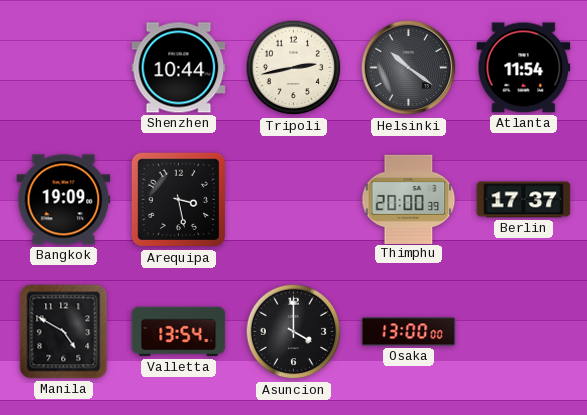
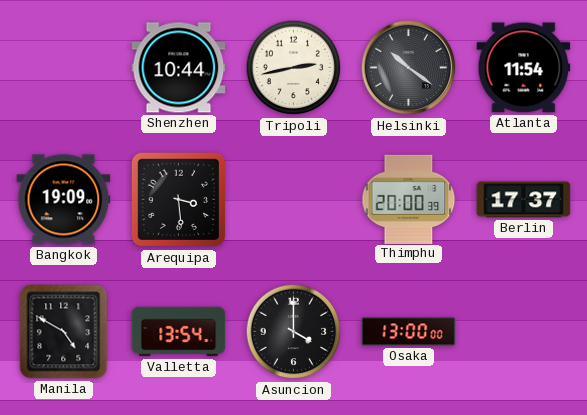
Arequipa: 3:28 -> 3:29 (179, 200)
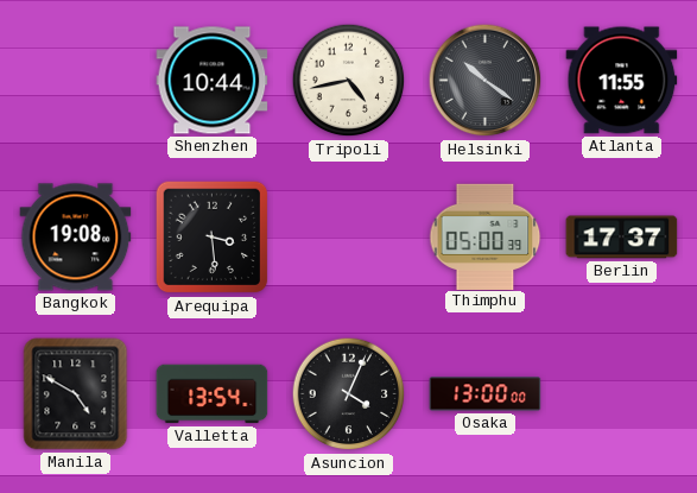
Tripoli: 2:43 -> 4:43 (349, 81)
Atlanta: 11:54 -> 11:55 (622, 81)
Bangkok: 19:09 -> 19:08 (76, 238)
Thimphu: 20:00 -> 05:00 (486, 236)
Asuncion: 4:00 -> 4:04 (349, 394)
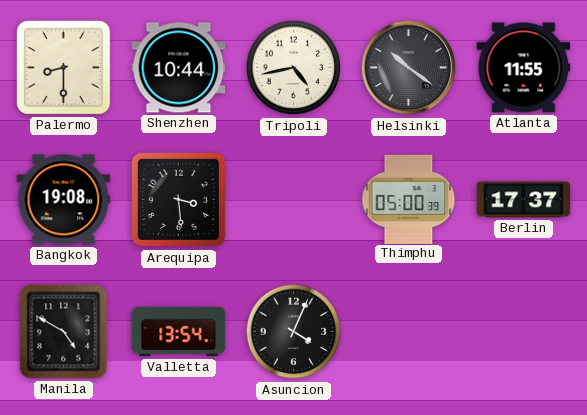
Palermo: none -> 8:30 (63, 67)
Osaka: 13:00 -> none (486, 394)
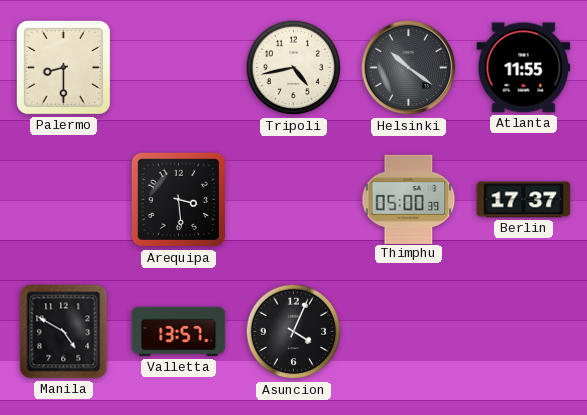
Shenzhen: 10:44 -> none (179, 68)
Bangkok: 19:08 -> none (64, 200)
Valletta: 13:54 -> 13:57 (179, 332)
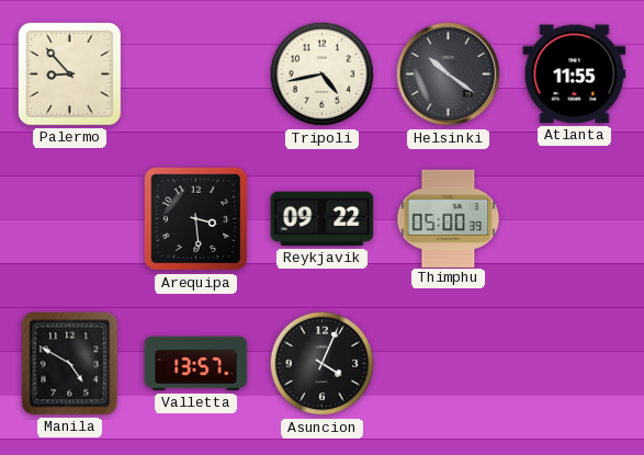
Palermo: 8:30 -> 8:53 (69, 73)
Reykjavik: none -> 09:22 (323, 219)
Berlin: 17:37 -> none (524, 200)
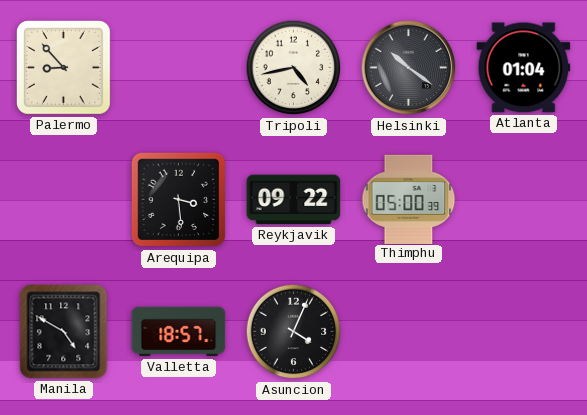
Atlanta: 11:55 -> 01:04 (524, 68)
Valletta: 13:57 -> 18:57 (179, 332)
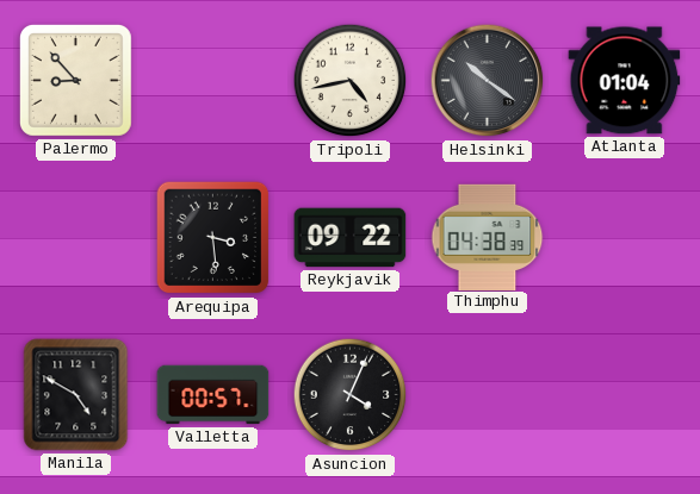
Thimphu: 05:00 -> 04:38 (488, 237)
Valletta: 18:57 -> 00:57 (213, 395)
